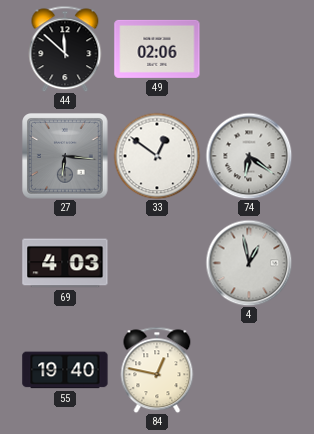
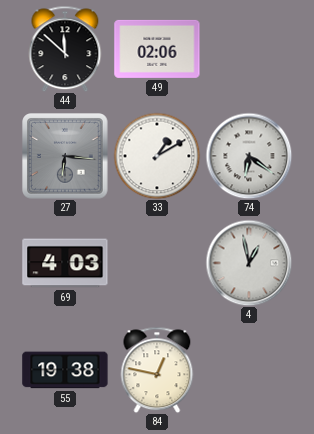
33: 12:51 -> 1:10 (157, 156)
55: 19:40 -> 19:38 (65, 370)
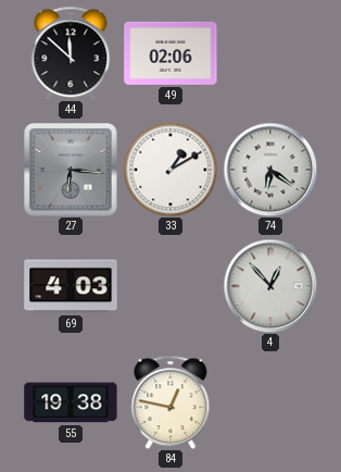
4: 12:58 -> 12:53 (270, 286)
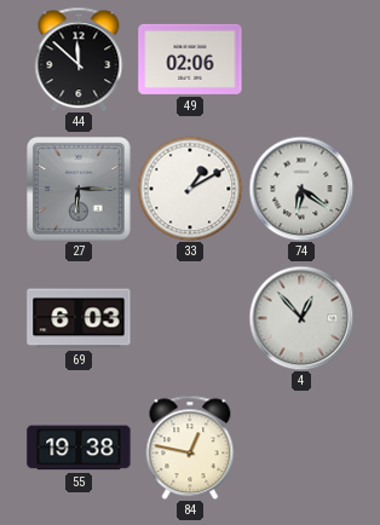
27: 6:16 -> 6:15 (79, 189)
69: 4:03 -> 6:03 (79, 318)
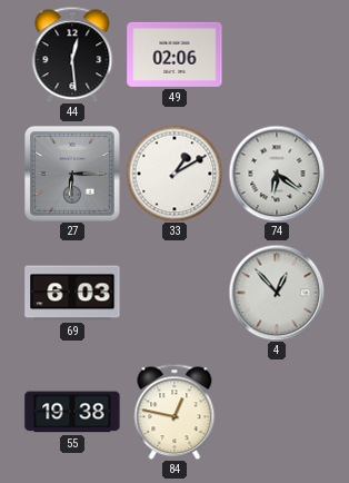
44: 11:52 -> 12:29 (72, 55)
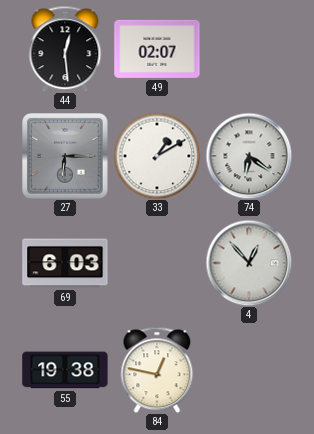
49: 02:06 -> 02:07 (157, 49)
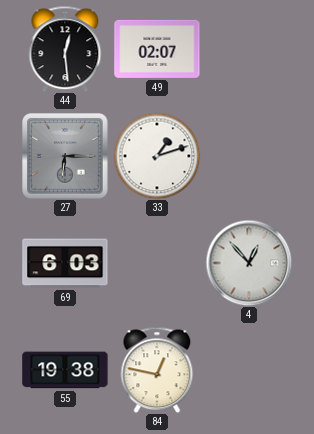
33: 1:10 -> 1:12 (157, 156)
74: 6:21 -> none (249, 156)
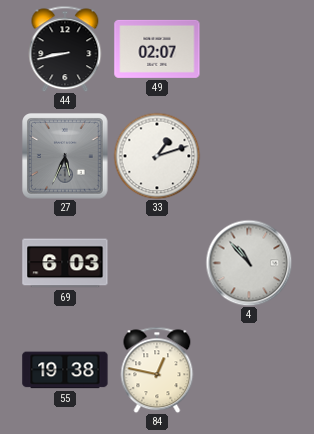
44: 12:29 -> 8:43 (65, 49)
27: 6:15 -> 5:34 (65, 156)
4: 12:53 -> 10:53 (249, 263)
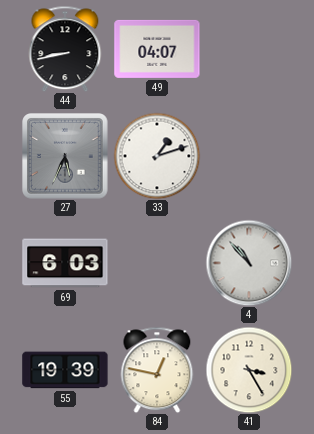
49: 02:07 -> 04:07 (157, 49)
55: 19:38 -> 19:39 (65, 370)
41: none -> 3:25 (249, 370)
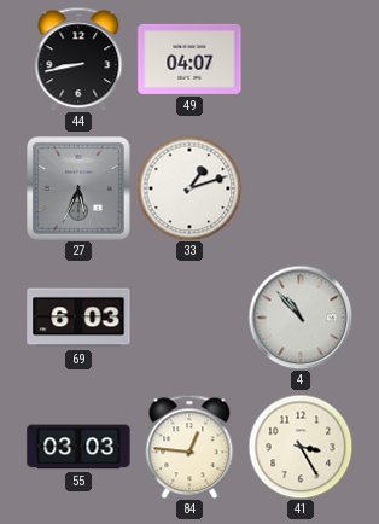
55: 19:39 -> 03:03 (78, 447)
84: 12:47 -> 12:46 (189, 447)
